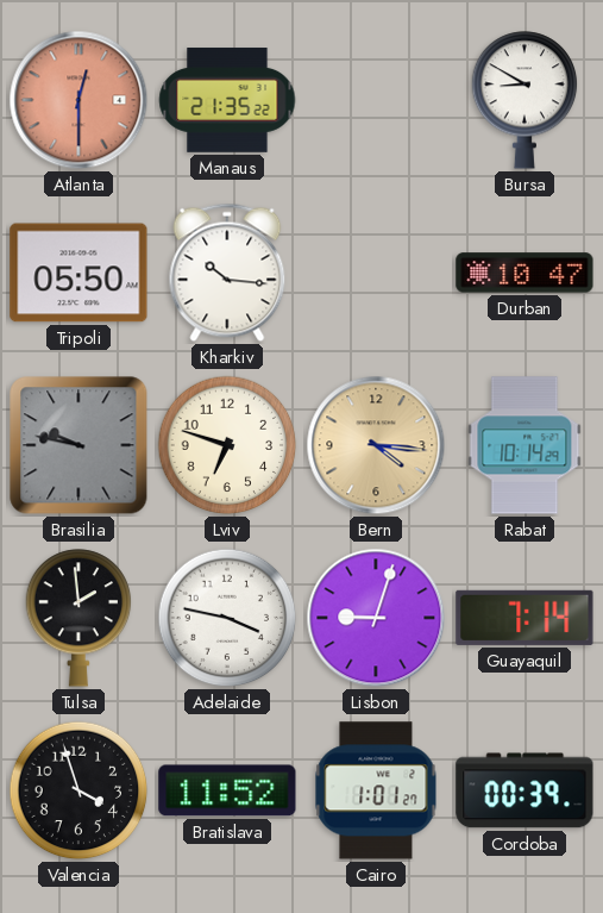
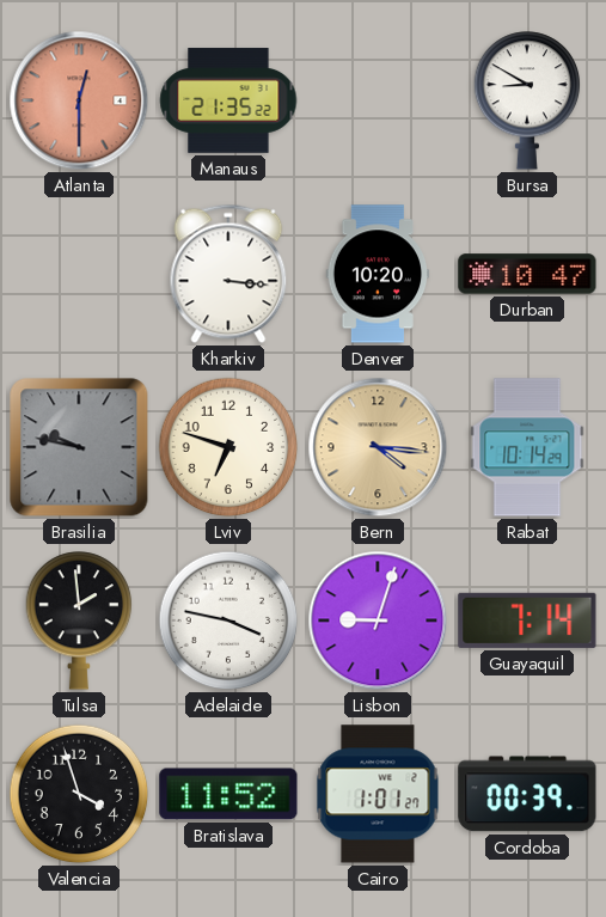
Tripoli: 05:50 -> none (78, 273)
Kharkiv: 10:16 -> 3:16 (228, 274)
Denver: none -> 10:20 (378, 274)
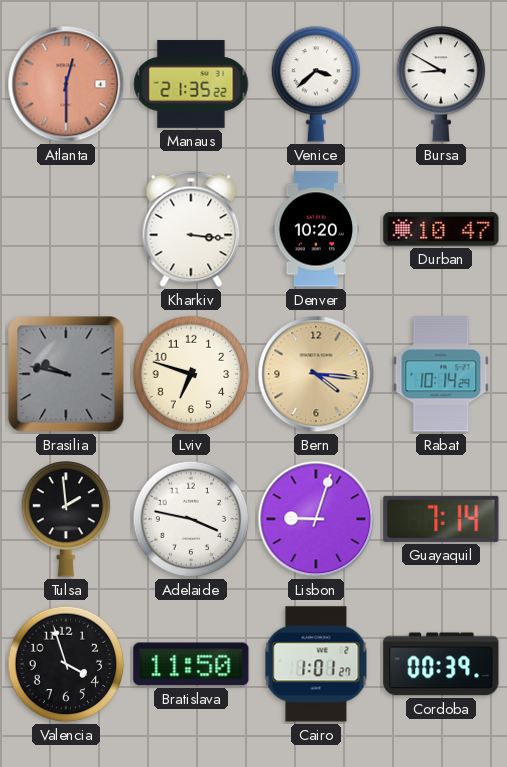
Venice: none -> 3:38 (316, 84)
Bratislava: 11:52 -> 11:50 (191, 664)
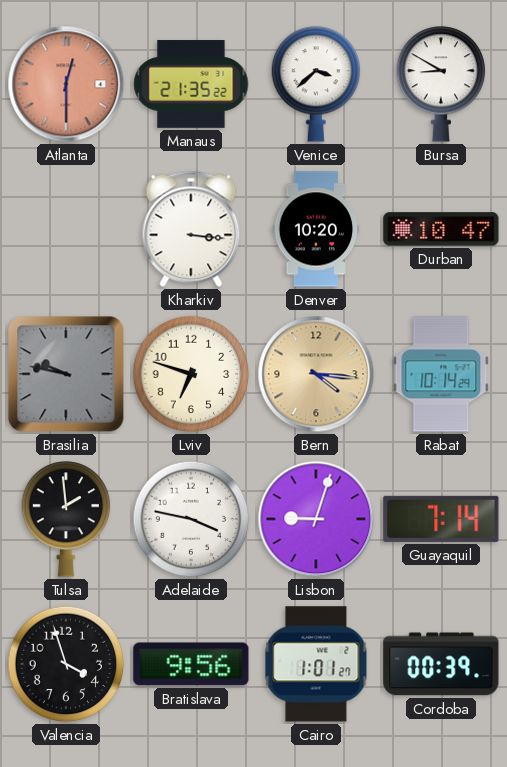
Bratislava: 11:50 -> 9:56 (191, 664)
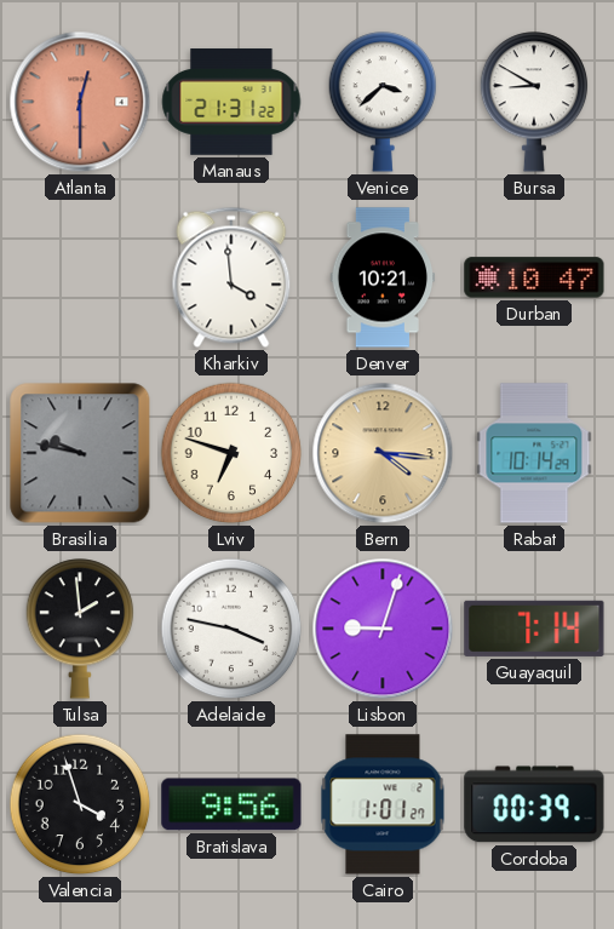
Manaus: 21:35 -> 21:31 (231, 102)
Kharkiv: 3:16 -> 3:59 (231, 277)
Denver: 10:20 -> 10:21 (383, 277)
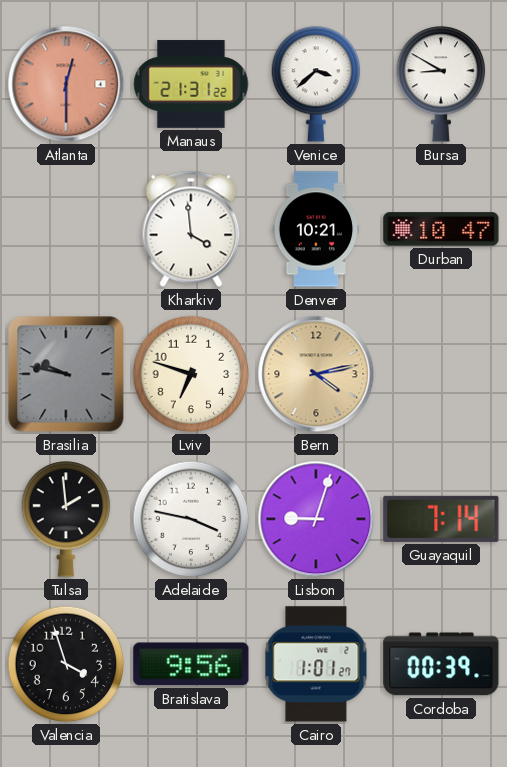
Bern: 4:16 -> 4:13 (316, 374)
Rabat: 10:14 -> none (534, 453)
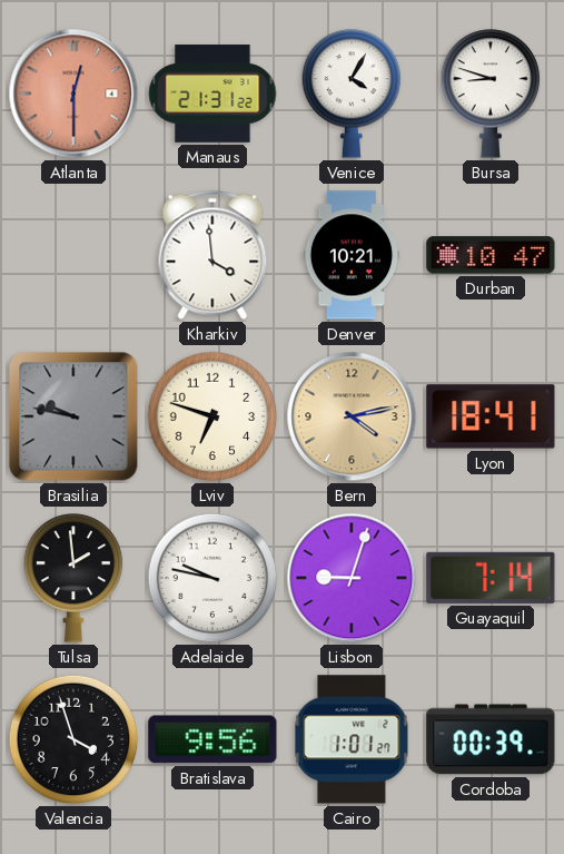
Venice: 3:38 -> 4:05 (352, 94)
Bursa: 8:50 -> 8:48 (491, 94)
Lyon: none -> 18:41 (491, 416)
Adelaide: 3:47 -> 9:47 (212, 578)
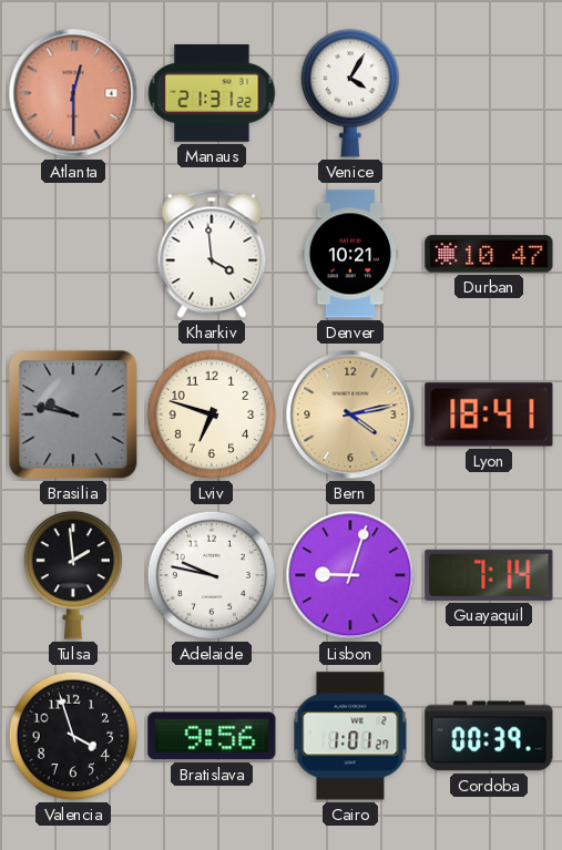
Bursa: 8:48 -> none (491, 94)
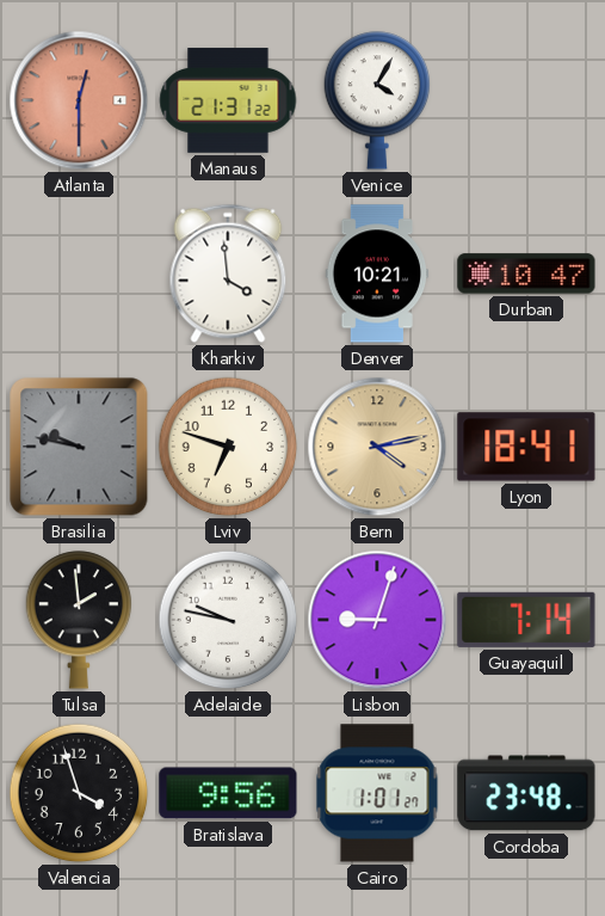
Cordoba: 00:39 -> 23:48 (526, 793)
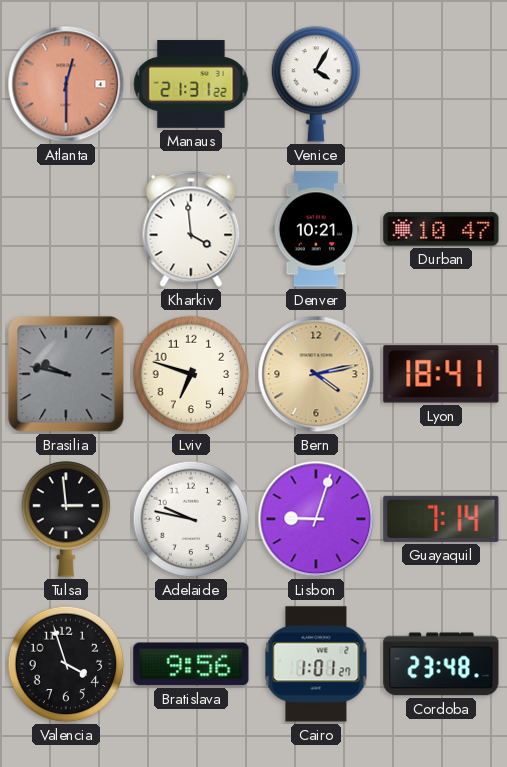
Tulsa: 1:59 -> 2:59 (66, 519)
